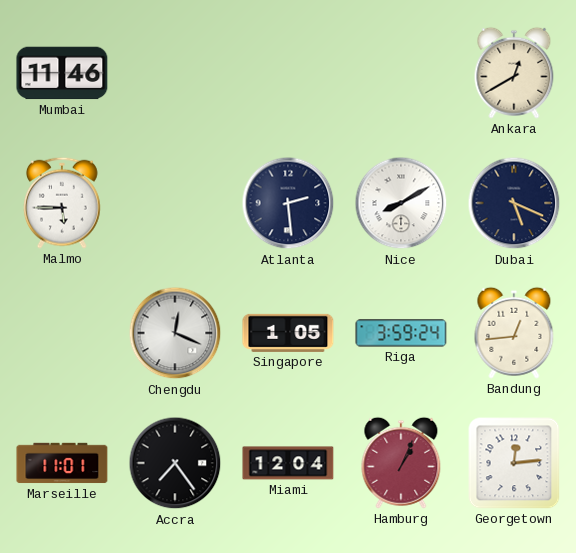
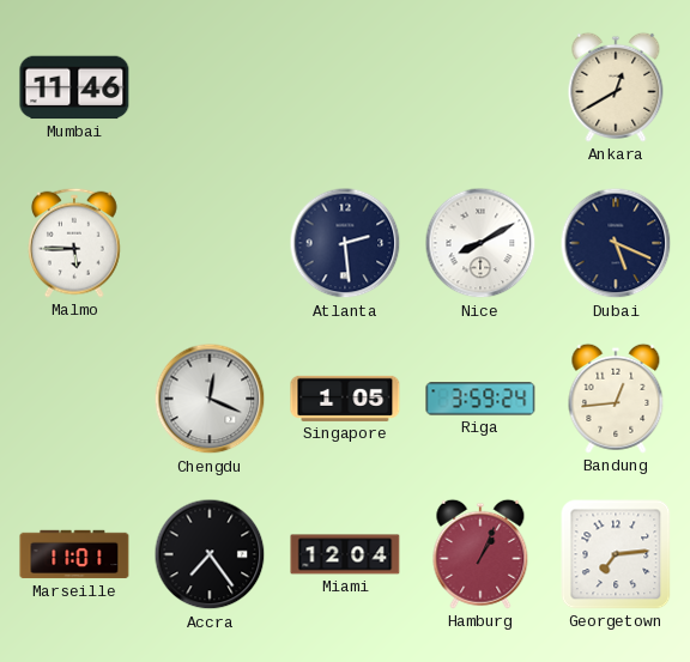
Georgetown: 12:14 -> 7:14 (616, 554)
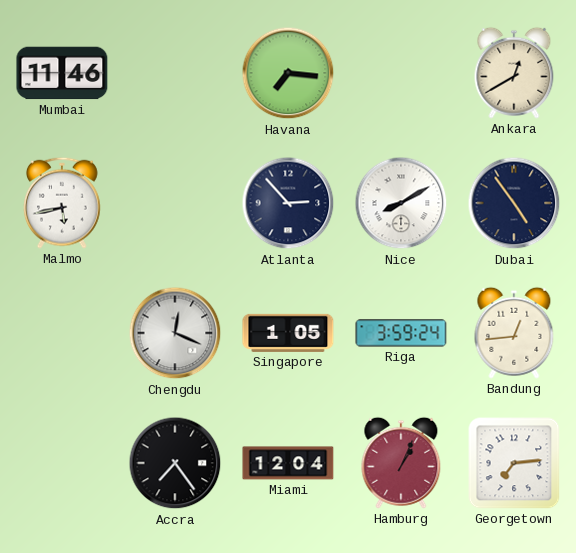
Havana: none -> 7:16 (288, 73)
Malmo: 5:45 -> 5:43 (63, 203)
Atlanta: 2:29 -> 2:53 (288, 203)
Dubai: 5:19 -> 4:54 (514, 203)
Marseille: 11:01 -> none (74, 554)
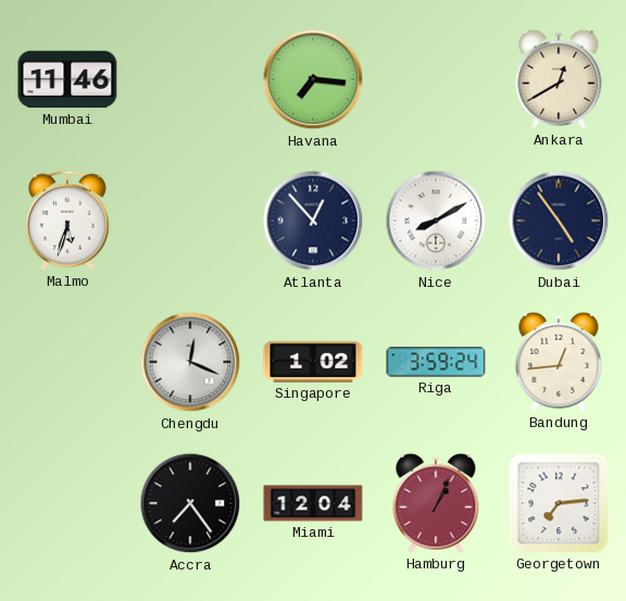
Malmo: 5:43 -> 5:33 (68, 221)
Atlanta: 2:53 -> 12:53 (313, 221)
Singapore: 1:05 -> 1:02 (313, 362)
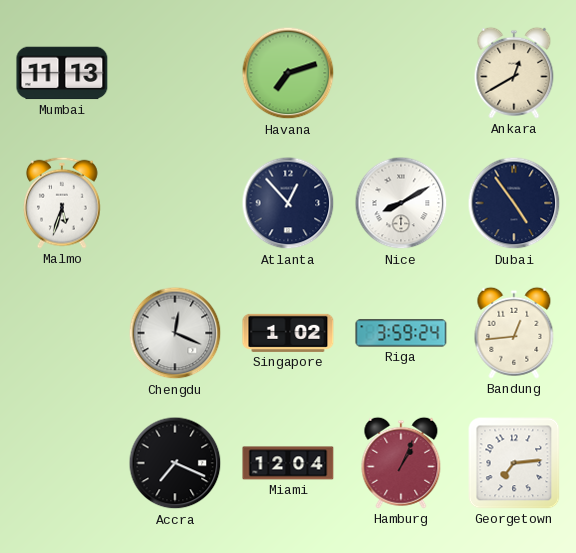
Mumbai: 11:46 -> 11:13 (62, 73)
Havana: 7:16 -> 7:12 (288, 73)
Accra: 7:24 -> 7:19 (175, 463)
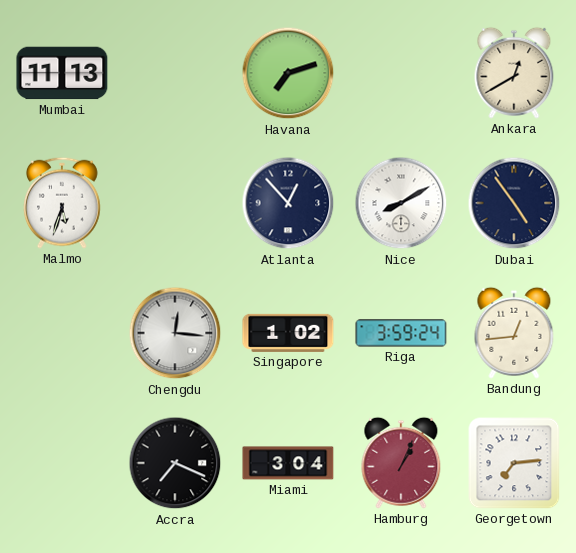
Chengdu: 12:19 -> 12:16 (175, 333)
Miami: 12:04 -> 3:04 (288, 463)
